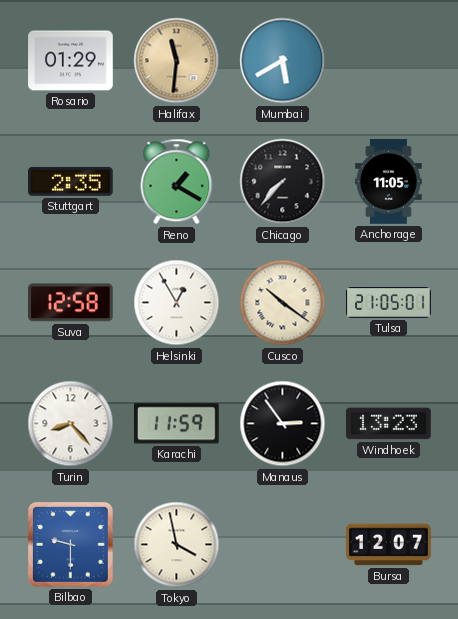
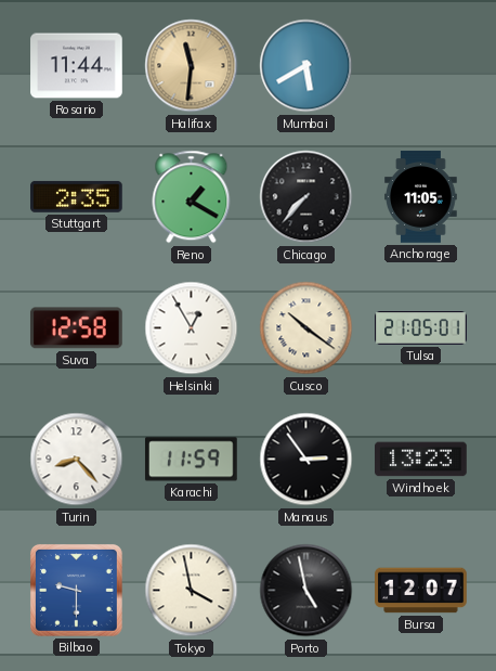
Rosario: 01:29 -> 11:44 (77, 66)
Porto: none -> 4:58 (306, 591)
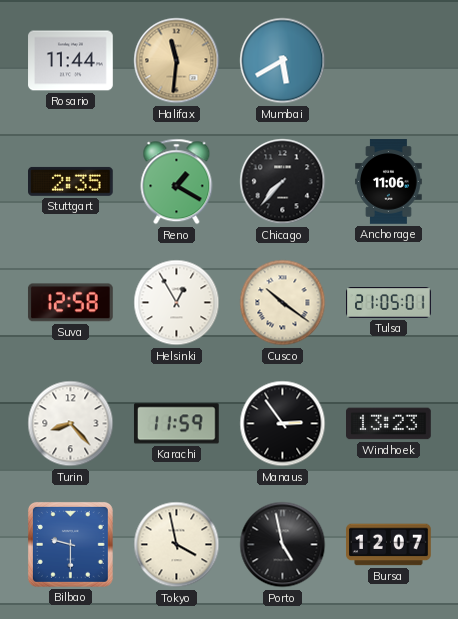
Anchorage: 11:05 -> 11:06 (389, 182)
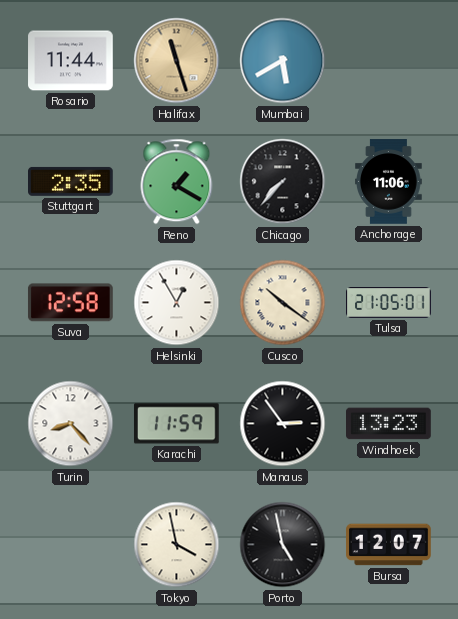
Halifax: 11:31 -> 11:27 (177, 61)
Bilbao: 9:30 -> none (70, 544)
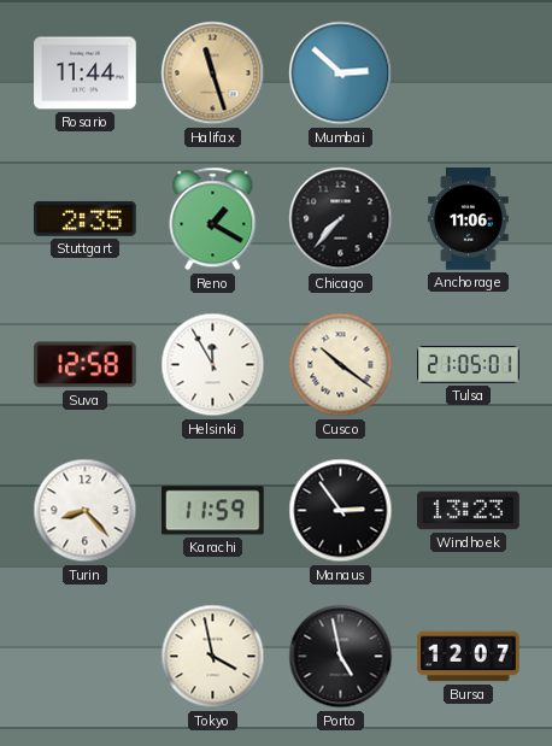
Mumbai: 5:40 -> 2:52 (341, 74)
Helsinki: 12:55 -> 11:55 (213, 365)
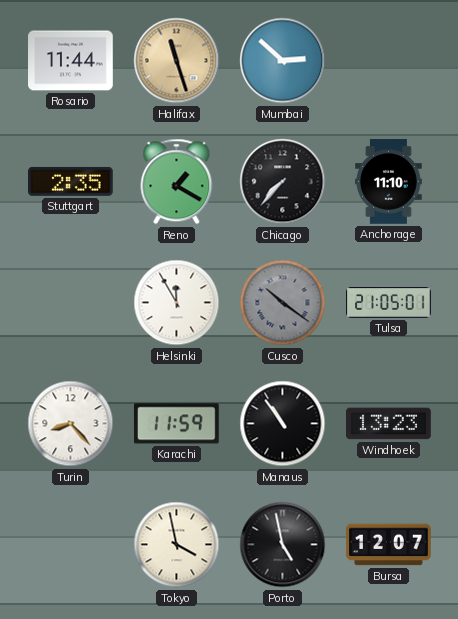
Anchorage: 11:06 -> 11:10 (389, 182)
Suva: 12:58 -> none (84, 365)
Cusco dial: cream -> grey (283, 303)
Manaus: 2:54 -> 10:54 (283, 424)
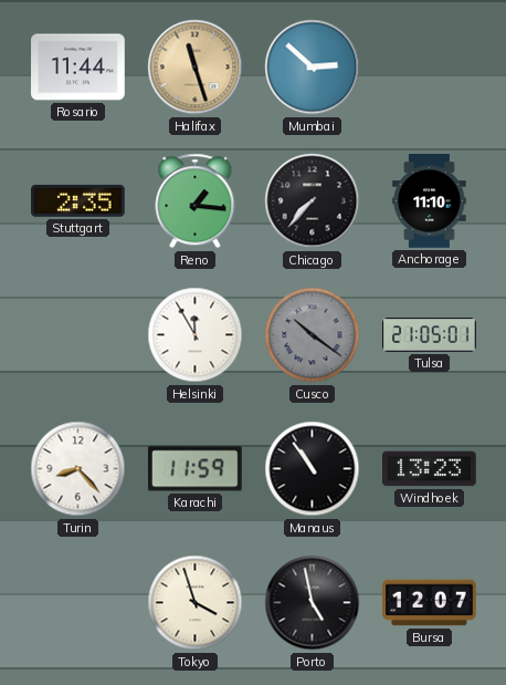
Reno: 1:20 -> 1:16 (196, 201)
Tokyo: 3:58 -> 3:57 (196, 603)
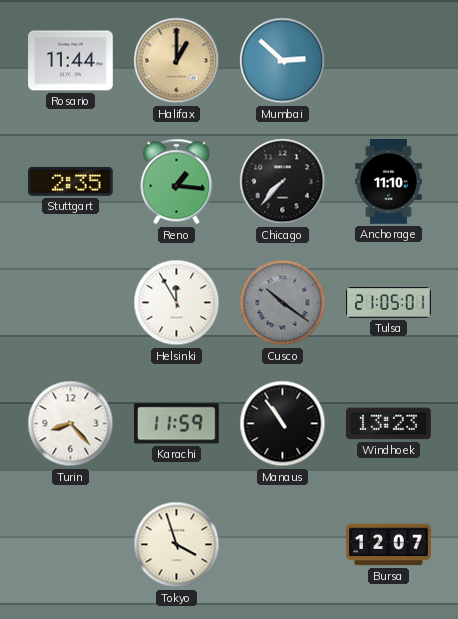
Halifax: 11:27 -> 1:00 (177, 61)
Porto: 4:58 -> none (313, 603)
